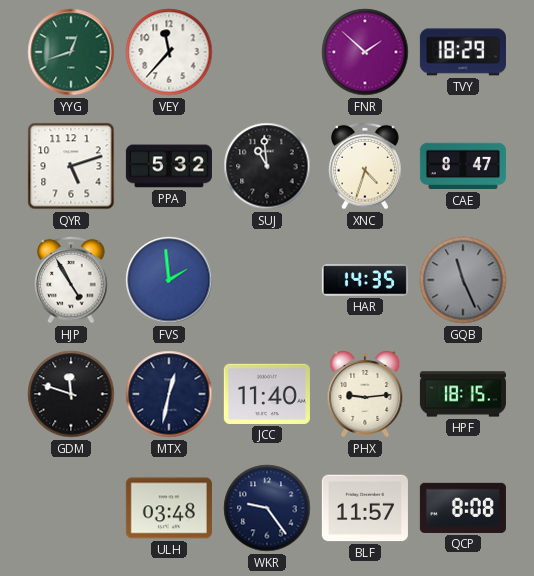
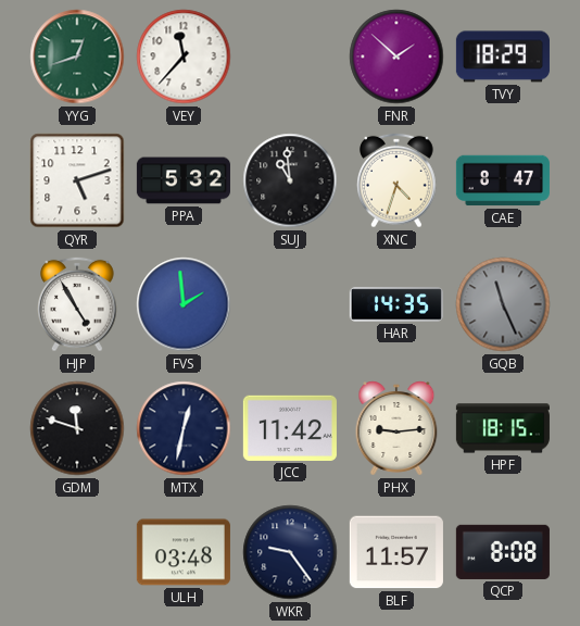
JCC: 11:40 -> 11:42 (290, 428)
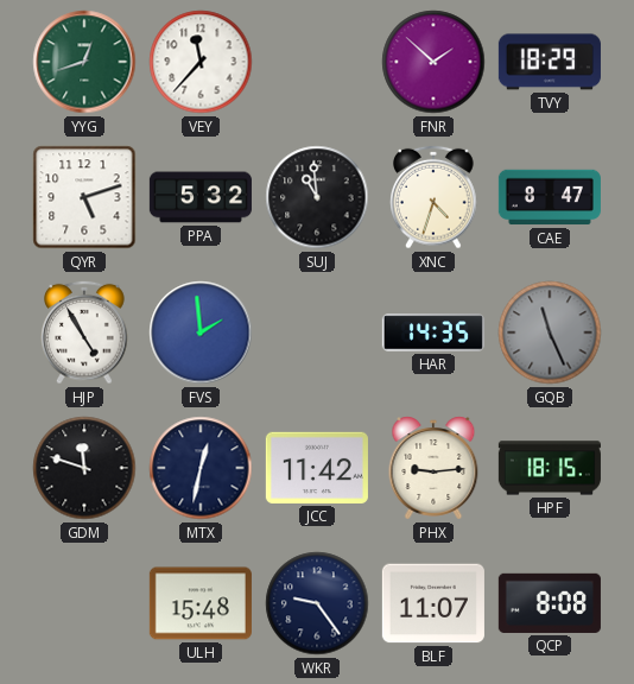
ULH: 03:48 -> 15:48 (201, 603)
BLF: 11:57 -> 11:07 (433, 603)
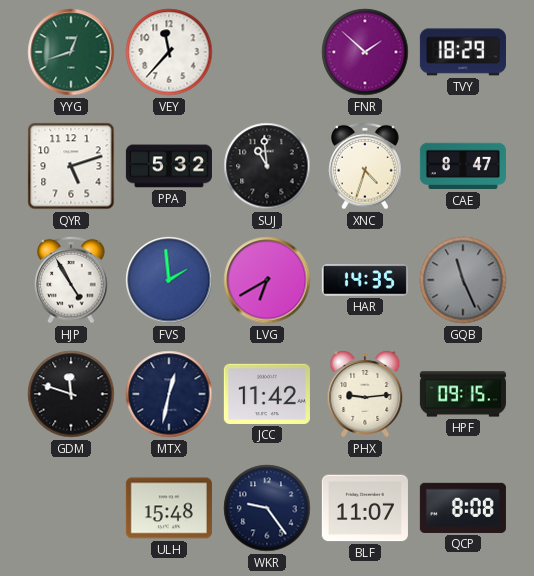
LVG: none -> 6:40 (267, 280)
HPF: 18:15 -> 09:15 (463, 394)
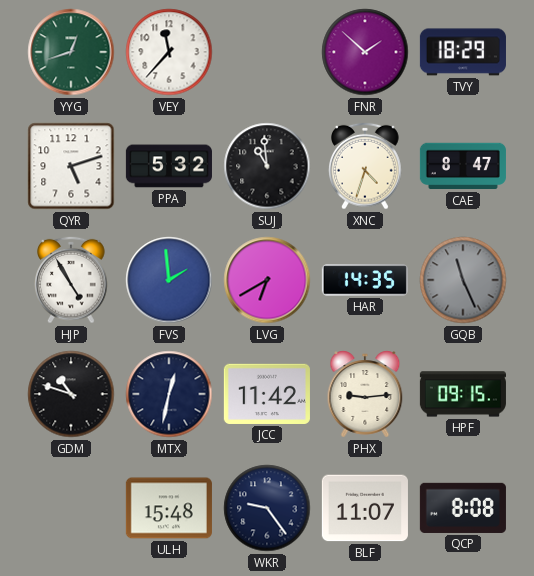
GDM: 11:48 -> 10:48 (71, 394)
